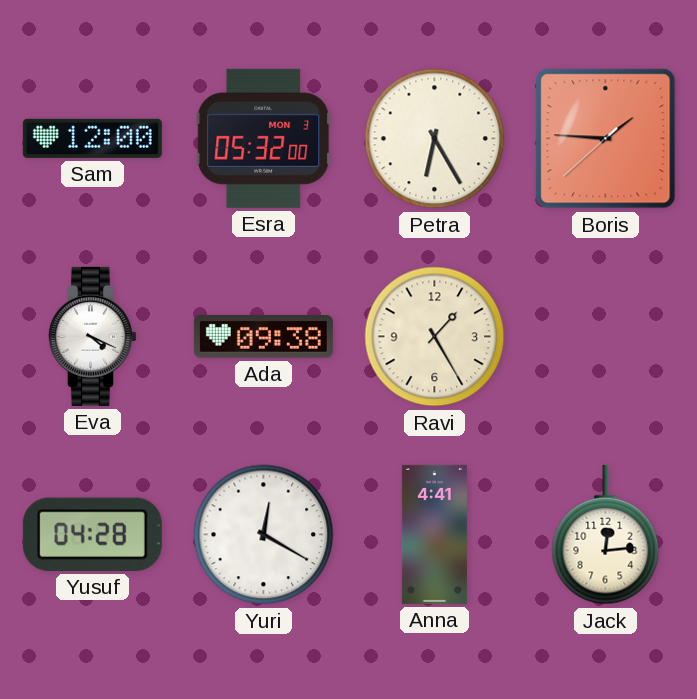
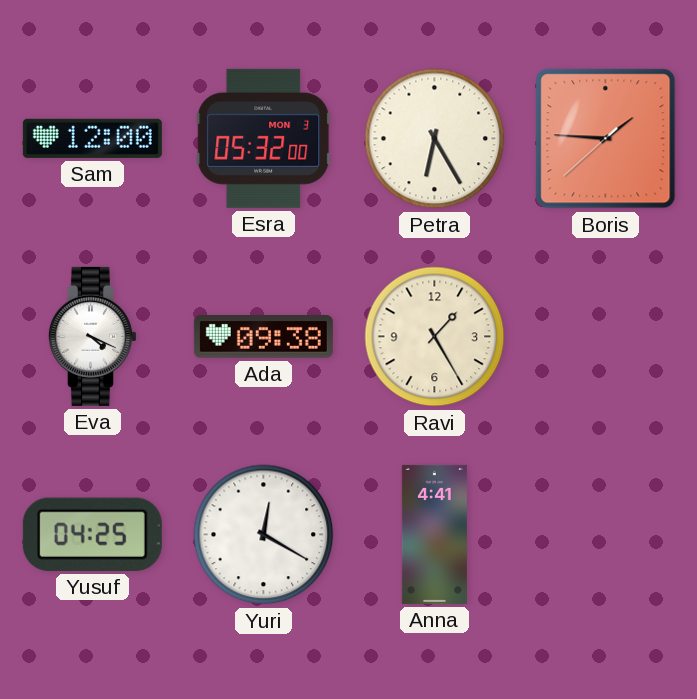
Yusuf: 04:28 -> 04:25 (92, 534)
Jack: 12:14 -> none (606, 535)
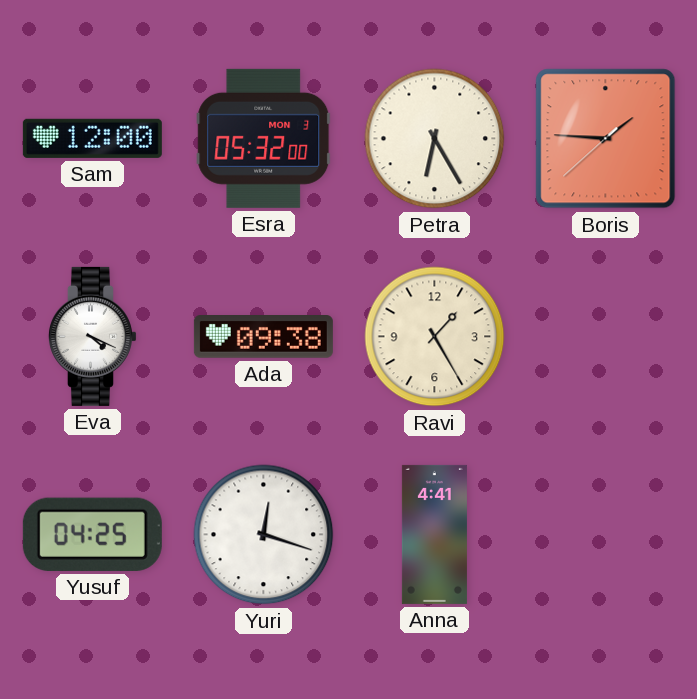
Yuri: 12:20 -> 12:18 (264, 535)
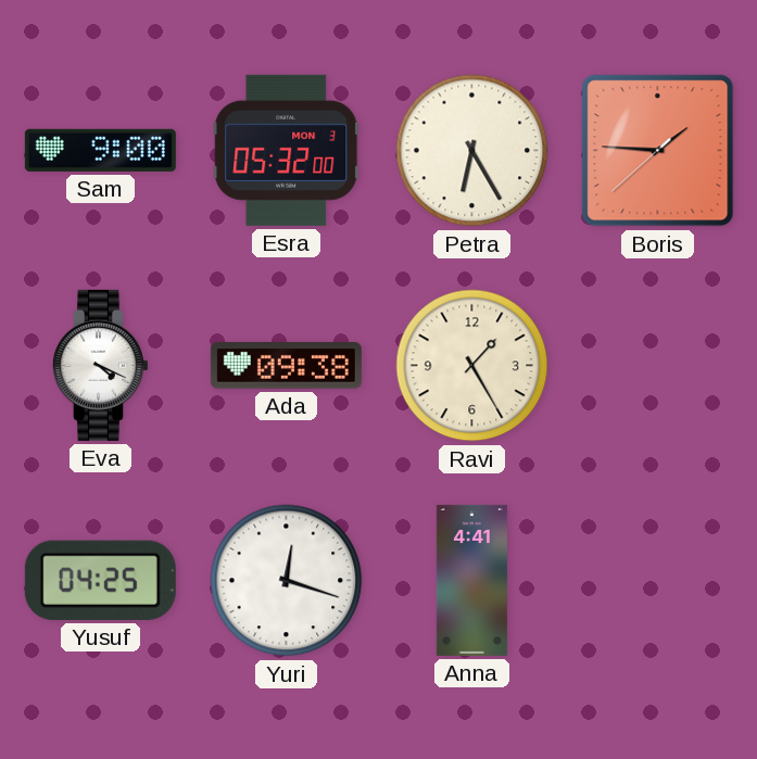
Sam: 12:00 -> 9:00 (100, 150)
